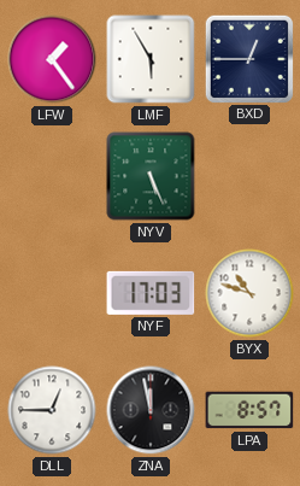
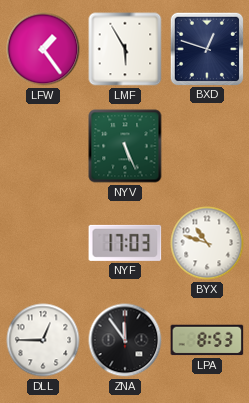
BXD: 12:45 -> 12:48 (206, 48)
ZNA: 11:58 -> 11:54 (125, 340)
LPA: 8:57 -> 8:53 (207, 340)
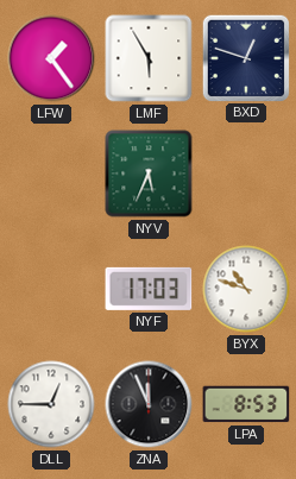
NYV: 5:26 -> 5:34 (149, 174)
ZNA: 11:54 -> 11:56 (149, 404)
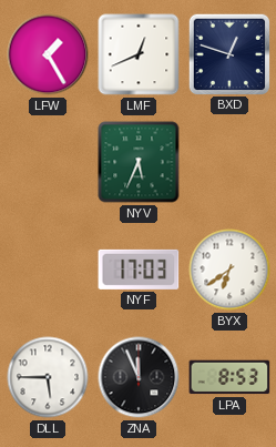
LFW: 1:24 -> 1:25 (48, 54)
LMF: 5:55 -> 12:41 (139, 54)
BYX: 10:48 -> 6:39 (229, 270)
DLL: 12:45 -> 5:45 (48, 377)
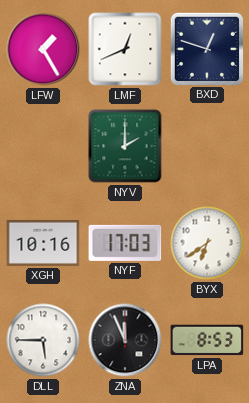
NYV: 5:34 -> 2:00 (125, 146)
XGH: none -> 10:16 (43, 243)
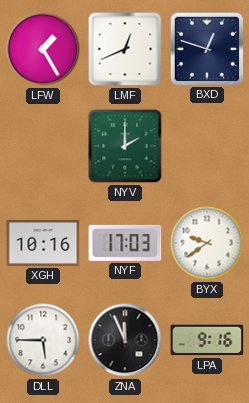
BYX: 6:39 -> 9:39 (207, 243)
LPA: 8:53 -> 9:16 (207, 340)
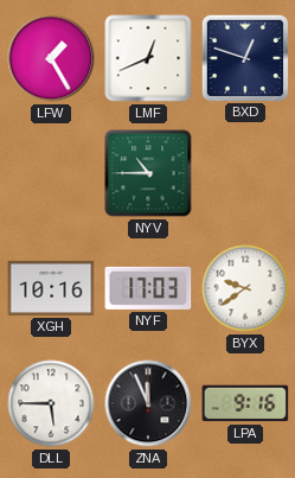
NYV: 2:00 -> 10:45 (148, 173)
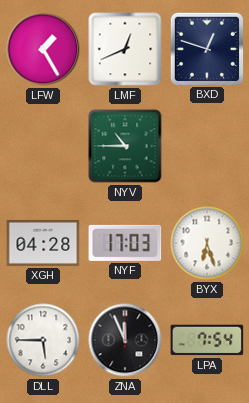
XGH: 10:16 -> 04:28 (43, 243)
BYX: 9:39 -> 6:27 (207, 243)
LPA: 9:16 -> 7:54 (207, 340)
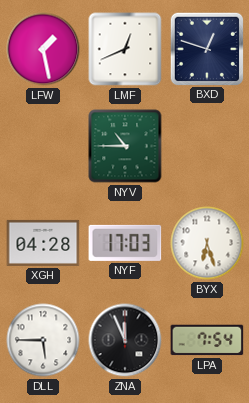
LFW: 1:25 -> 1:28 (43, 49)
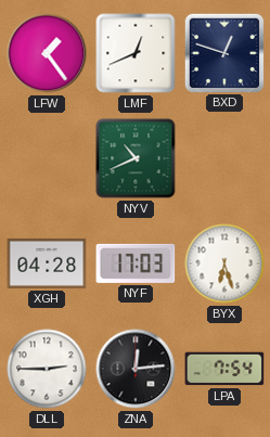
LFW: 1:28 -> 1:24 (47, 53)
NYV: 10:45 -> 10:41 (136, 158)
DLL: 5:45 -> 2:45 (47, 369)
ZNA: 11:56 -> 12:14 (136, 369)
